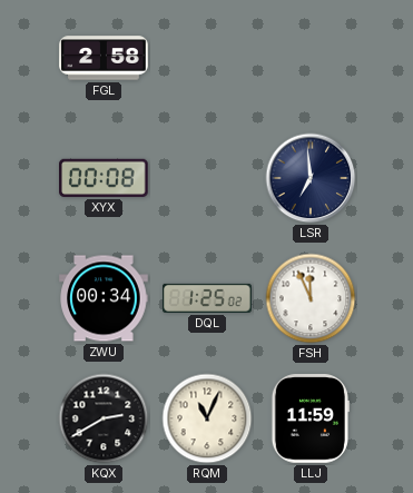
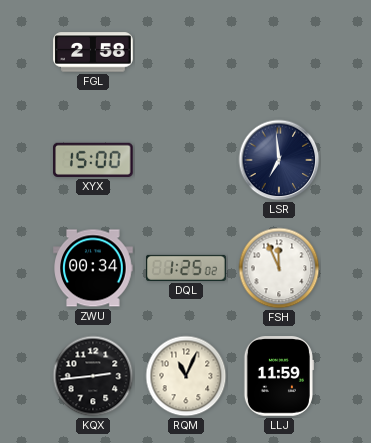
XYX: 00:08 -> 15:00 (94, 160)
KQX: 2:40 -> 2:44 (93, 376)
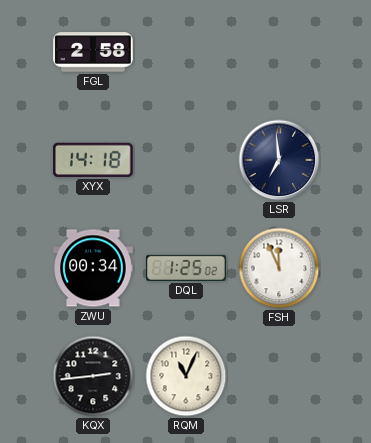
XYX: 15:00 -> 14:18 (94, 160)
LLJ: 11:59 -> none (278, 376)
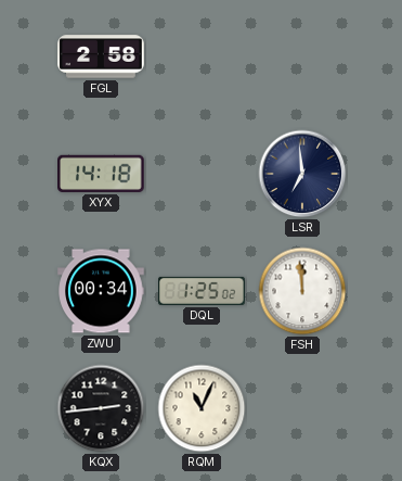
FSH: 11:56 -> 11:59 (302, 291)
